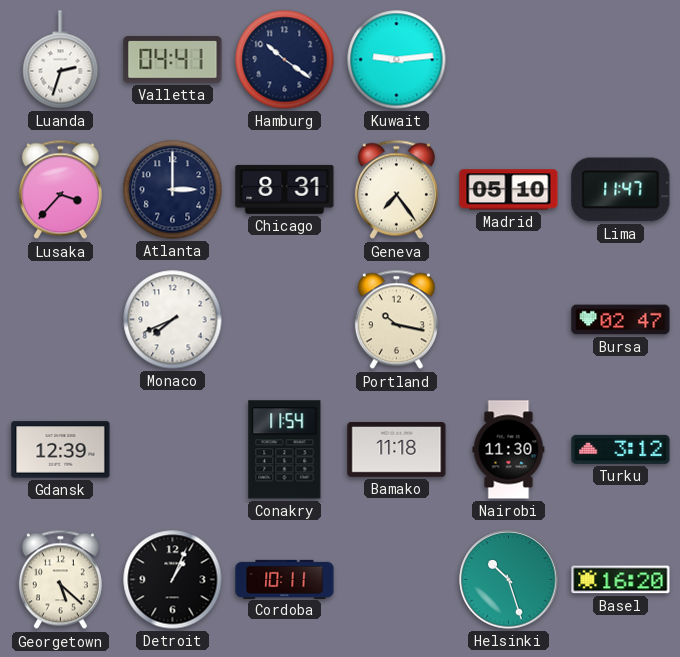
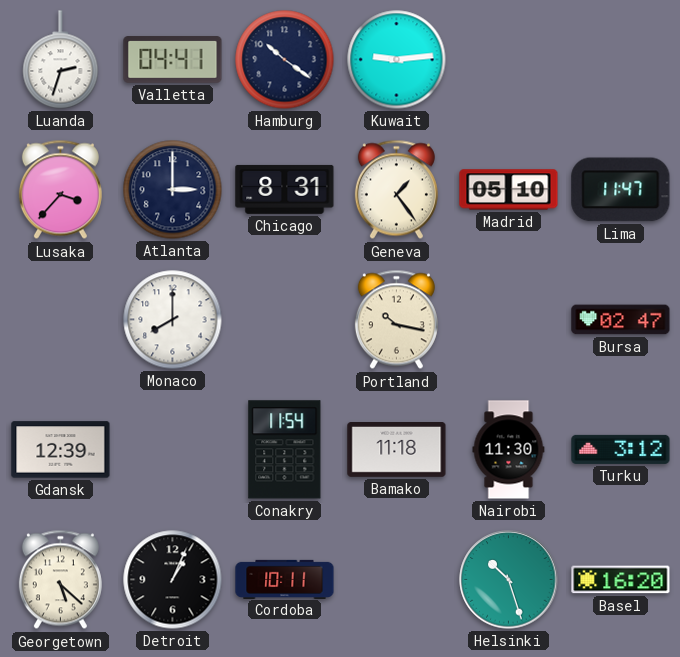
Geneva: 7:24 -> 1:24 (396, 190)
Monaco: 7:41 -> 8:00 (173, 320)
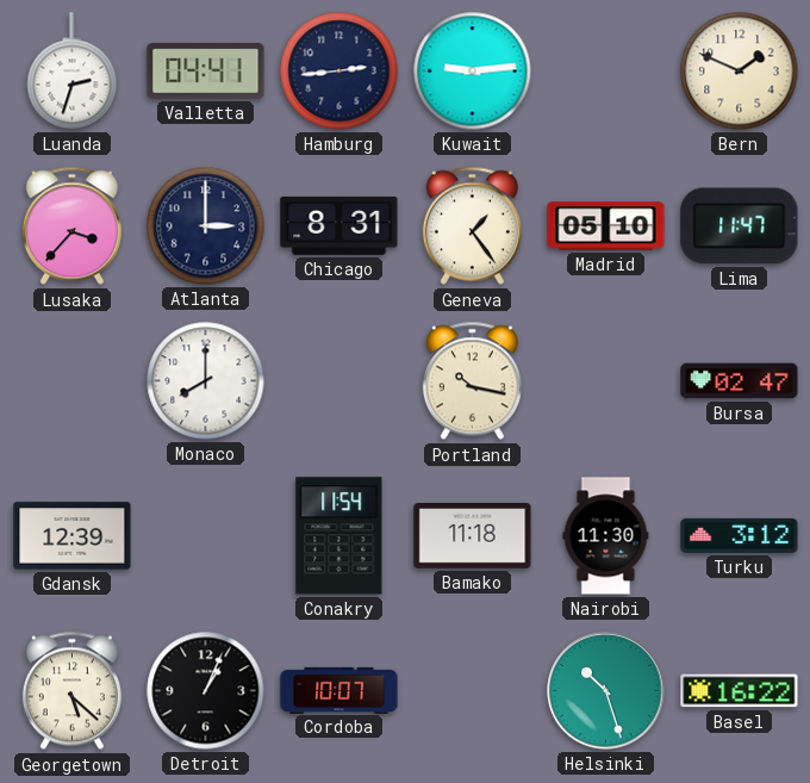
Hamburg: 10:21 -> 2:44 (339, 72)
Bern: none -> 1:49 (740, 72)
Cordoba: 10:11 -> 10:07 (339, 690)
Basel: 16:20 -> 16:22 (740, 691)
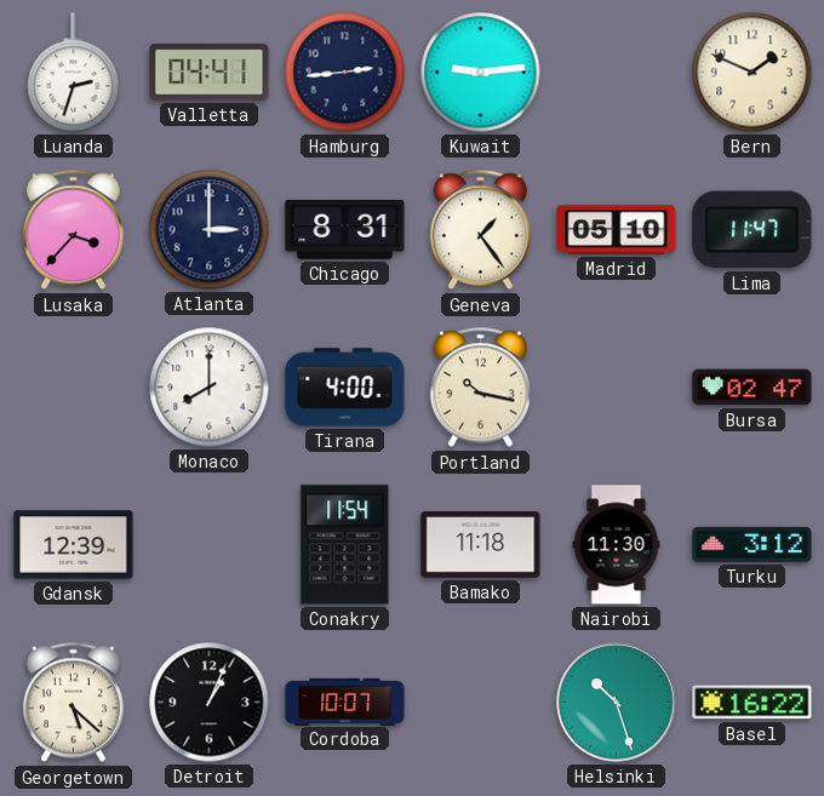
Tirana: none -> 4:00 (345, 388)
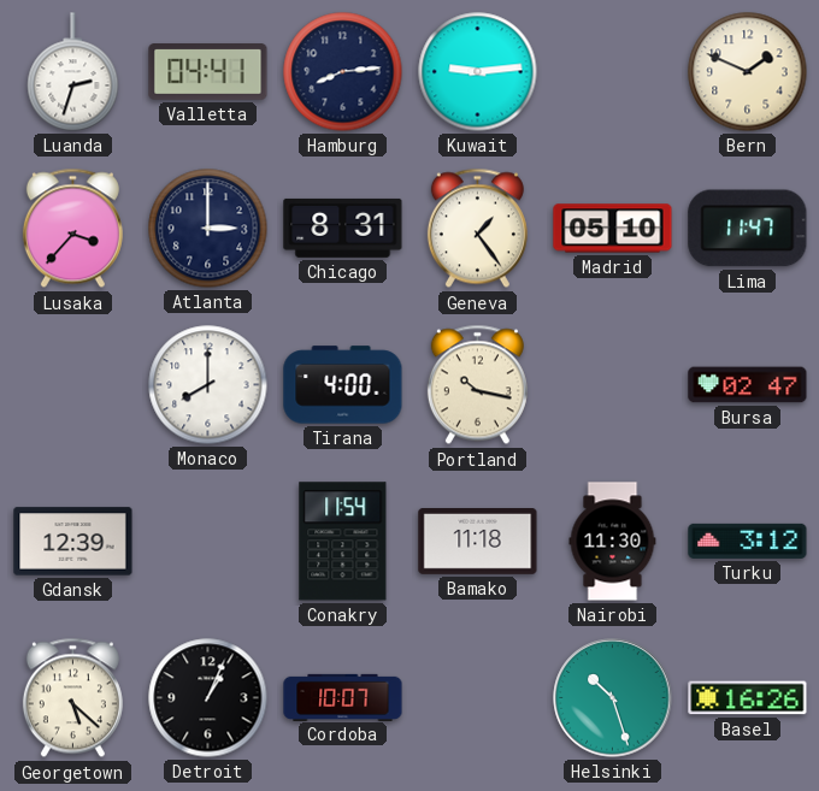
Hamburg: 2:44 -> 8:14 (343, 72)
Basel: 16:22 -> 16:26 (748, 698)
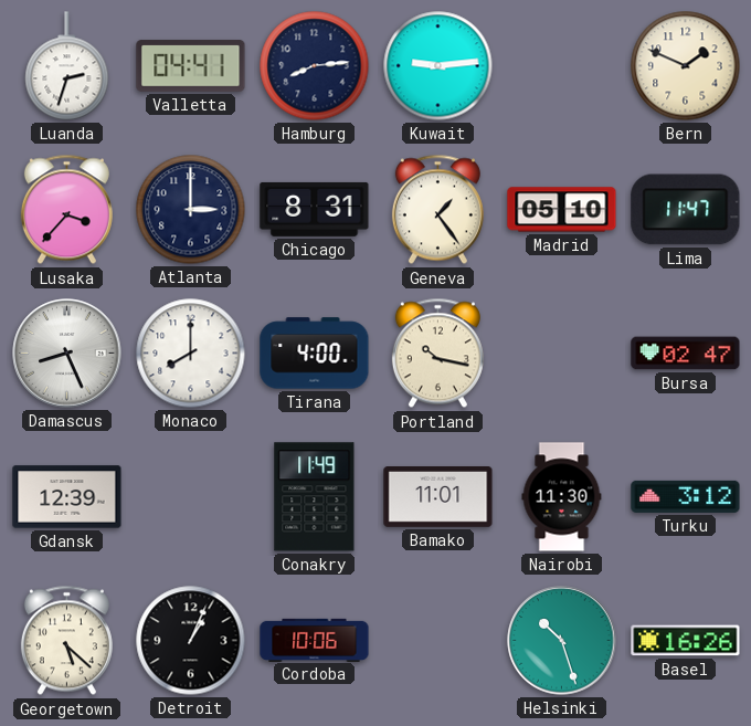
Damascus: none -> 8:26 (67, 354)
Conakry: 11:54 -> 11:49 (315, 497)
Bamako: 11:18 -> 11:01 (438, 497)
Cordoba: 10:07 -> 10:06 (315, 640)
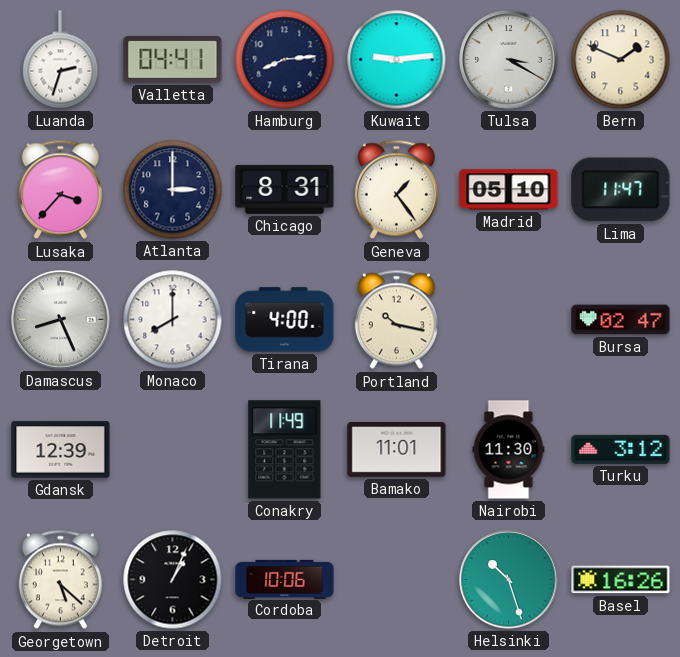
Tulsa: none -> 3:20 (509, 60)
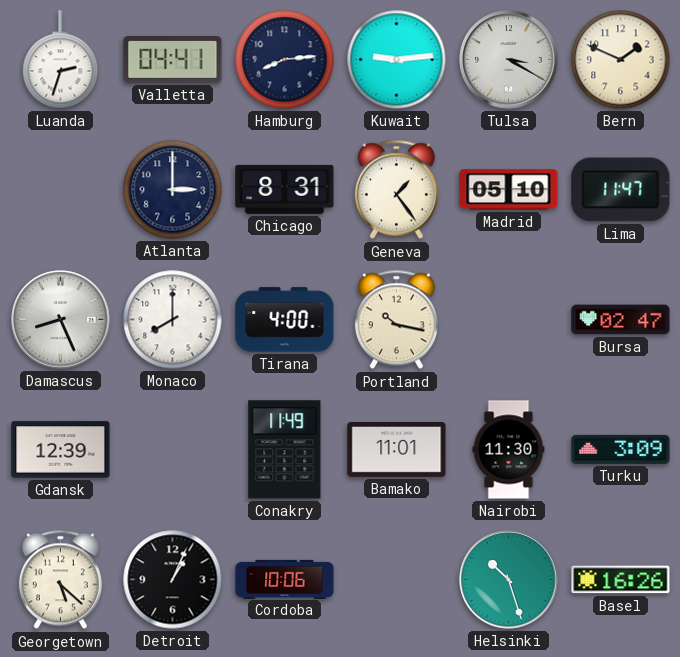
Lusaka: 3:37 -> none (60, 190)
Turku: 3:12 -> 3:09 (621, 449)
